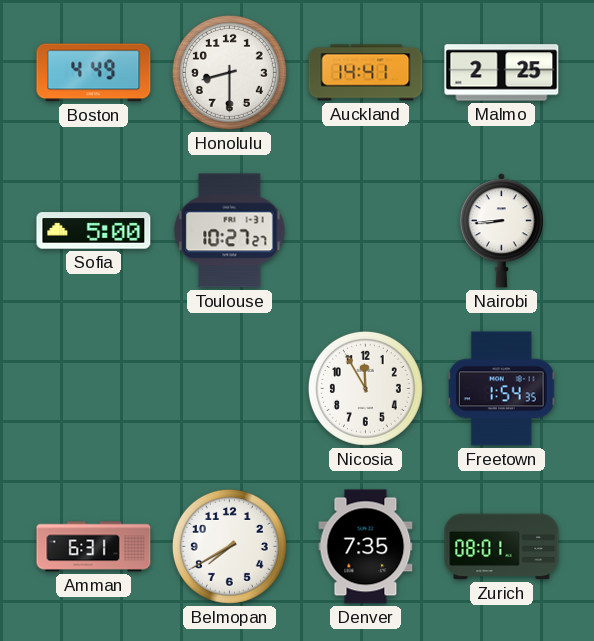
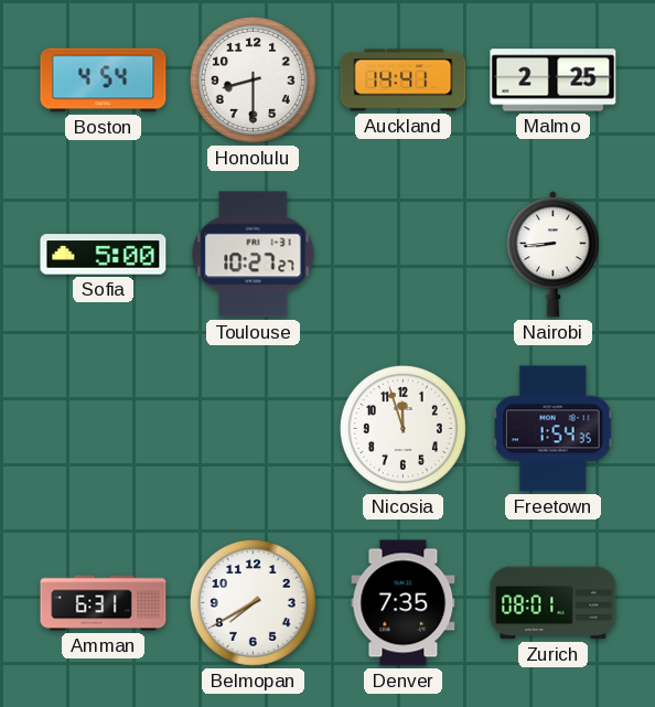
Boston: 4:49 -> 4:54 (104, 81)
Nicosia: 11:55 -> 11:57 (402, 428)
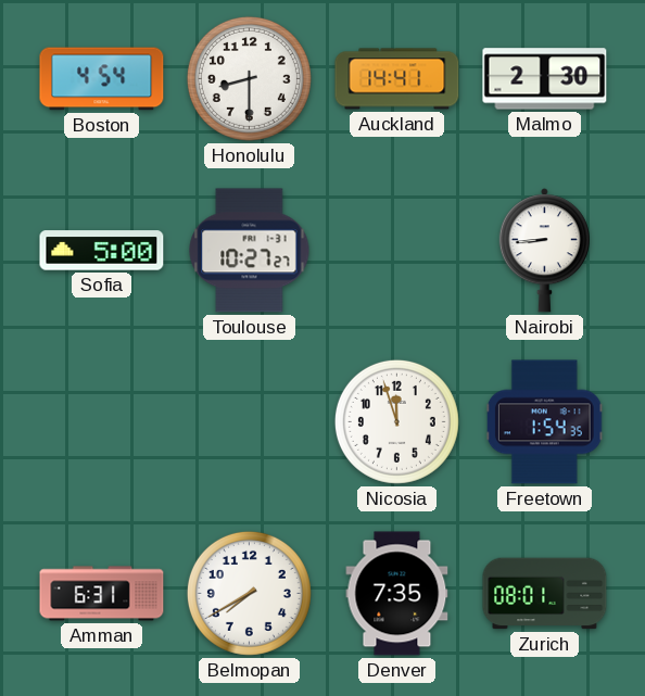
Malmo: 2:25 -> 2:30 (545, 79)
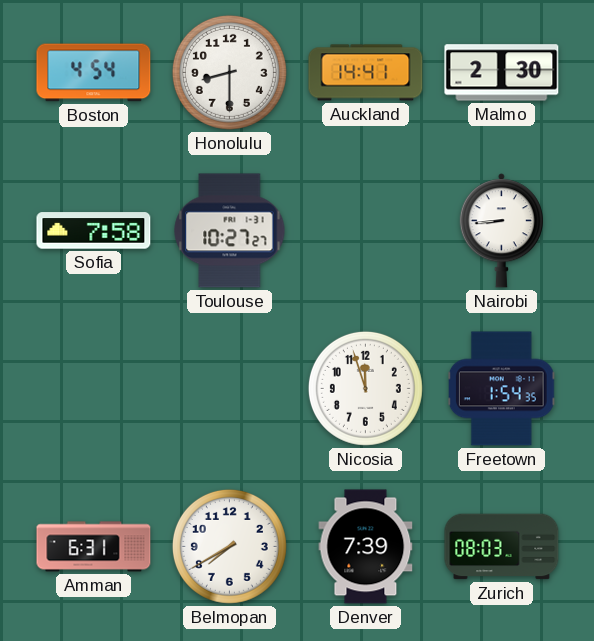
Sofia: 5:00 -> 7:58 (94, 231)
Denver: 7:35 -> 7:39 (366, 547)
Zurich: 08:01 -> 08:03 (502, 547)
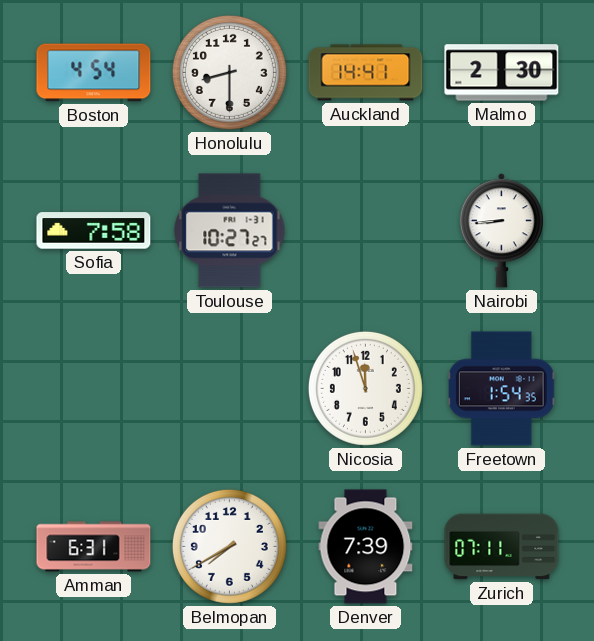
Zurich: 08:03 -> 07:11 (502, 547)
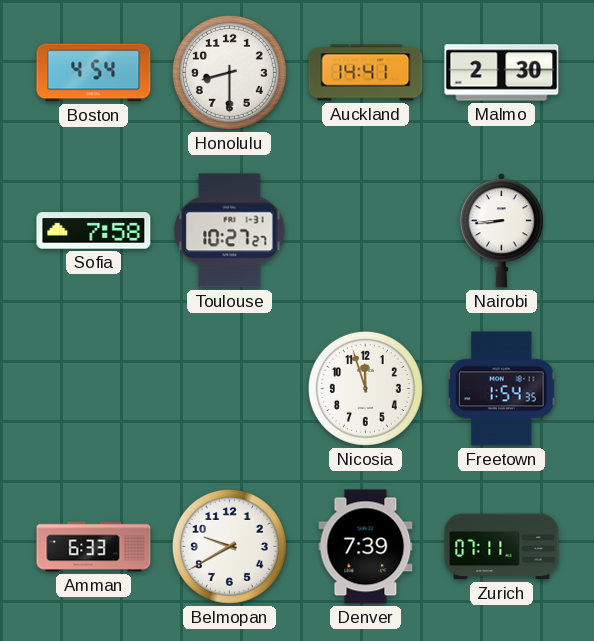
Amman: 6:31 -> 6:33 (94, 547)
Belmopan: 7:40 -> 9:40 (229, 546)
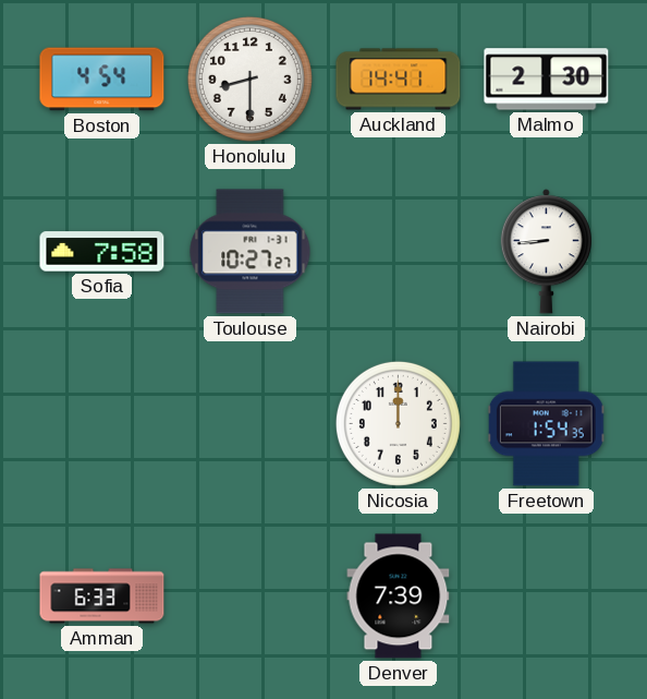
Nicosia: 11:57 -> 12:00 (398, 423)
Belmopan: 9:40 -> none (229, 546)
Zurich: 07:11 -> none (502, 547)
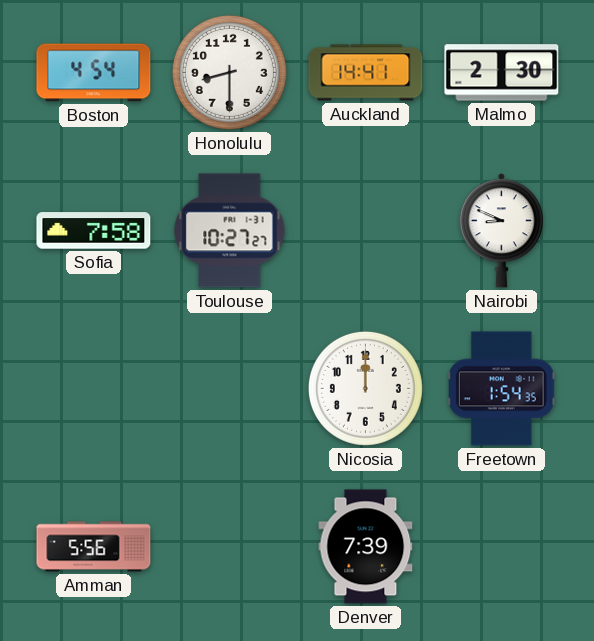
Nairobi: 8:44 -> 8:49 (501, 231)
Amman: 6:33 -> 5:56 (94, 547)
